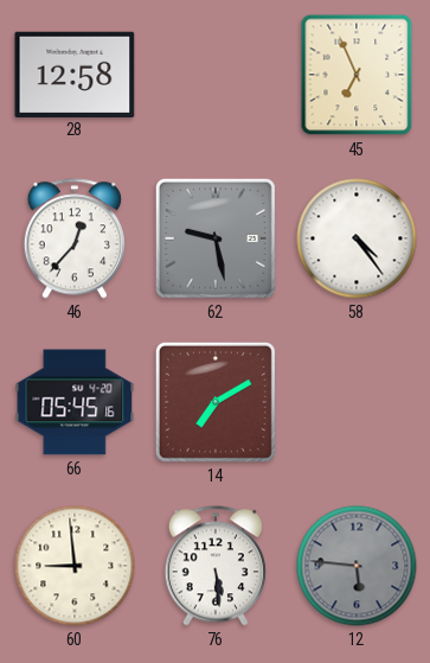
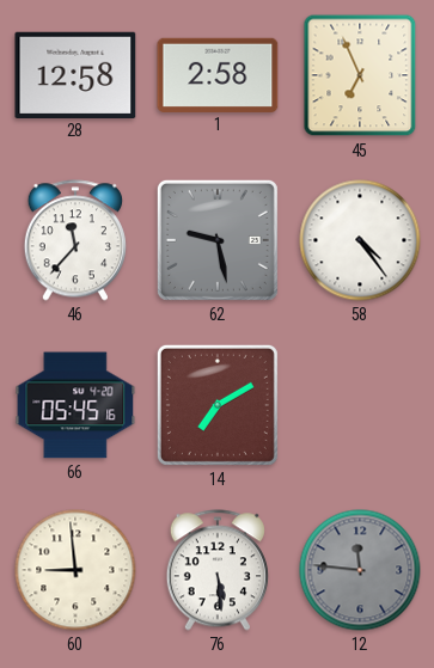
1: none -> 2:58 (218, 74)
46: 12:37 -> 11:37 (75, 240)
12: 5:46 -> 11:46 (360, 570)
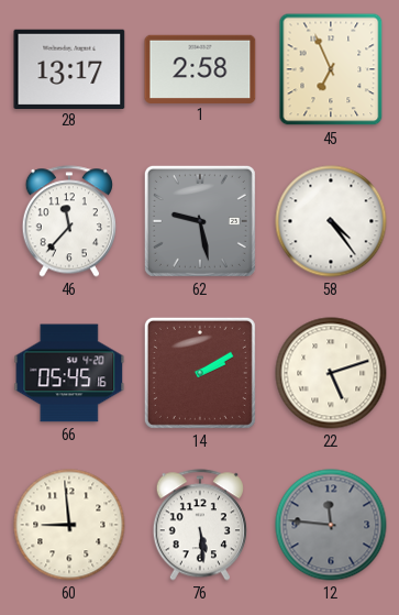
28: 12:58 -> 13:17 (69, 68)
14: 7:10 -> 2:10 (200, 373)
22: none -> 5:12 (331, 373)
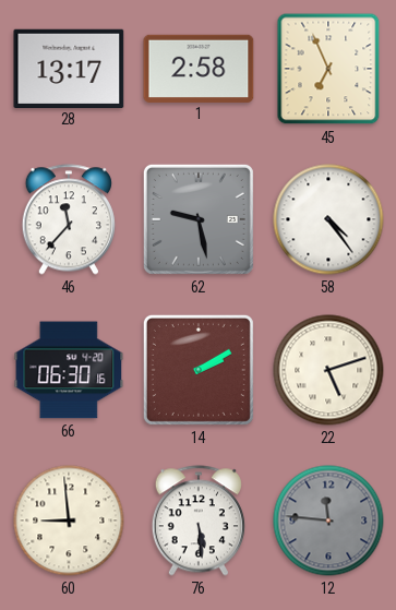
66: 05:45 -> 06:30 (69, 370)
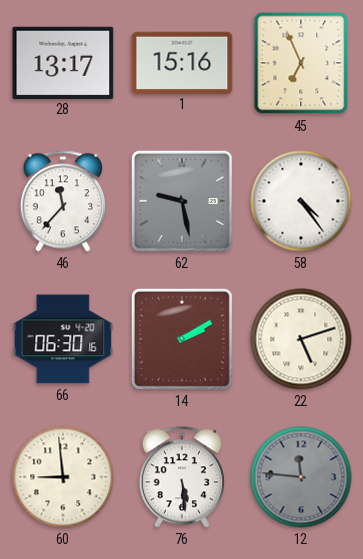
1: 2:58 -> 15:16 (182, 62)
